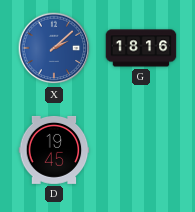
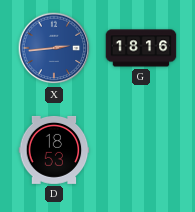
X: 2:08 -> 2:44 (54, 48)
D: 19:45 -> 18:53 (54, 150)
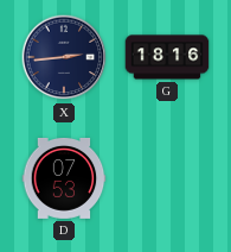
X dial: blue -> navy (64, 57)
D: 18:53 -> 07:53 (64, 178)
